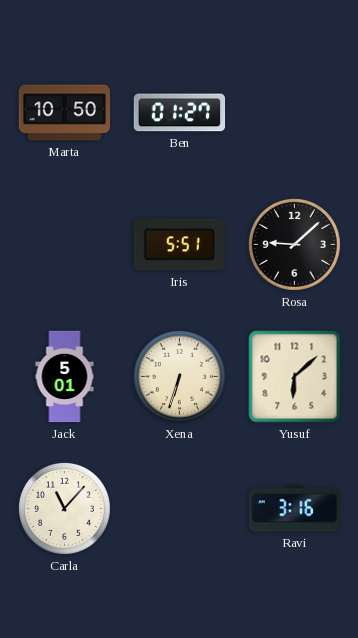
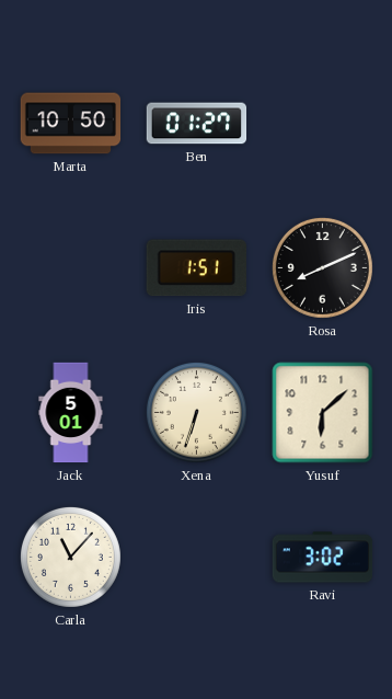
Iris: 5:51 -> 1:51 (196, 268)
Rosa: 9:08 -> 8:11 (322, 267)
Ravi: 3:16 -> 3:02 (323, 558)
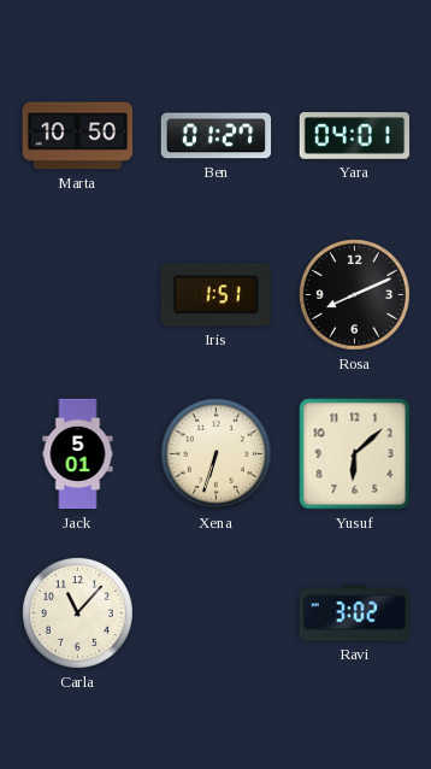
Yara: none -> 04:01 (355, 136)
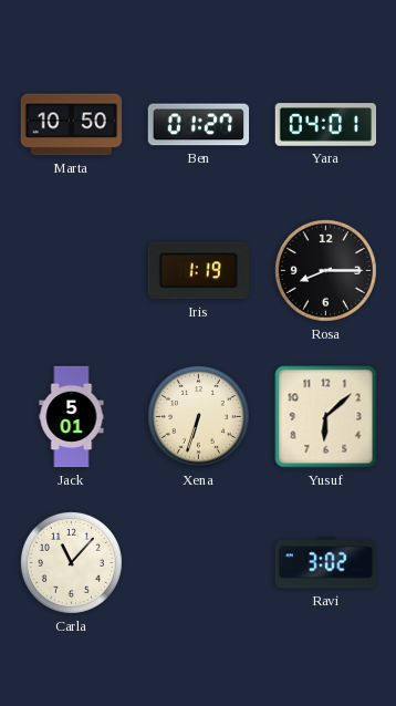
Iris: 1:51 -> 1:19 (198, 271)
Rosa: 8:11 -> 8:15 (325, 270)
